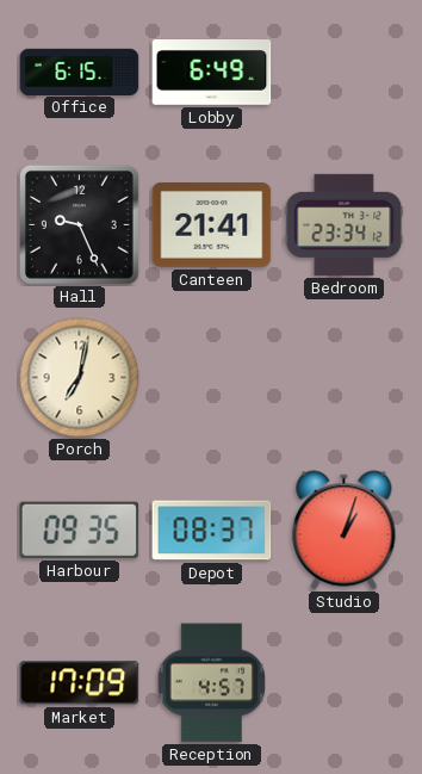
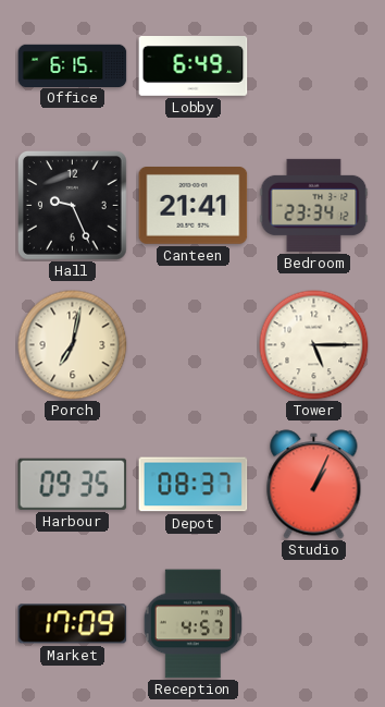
Tower: none -> 5:15 (314, 345)
Studio: 1:03 -> 1:04 (314, 485)
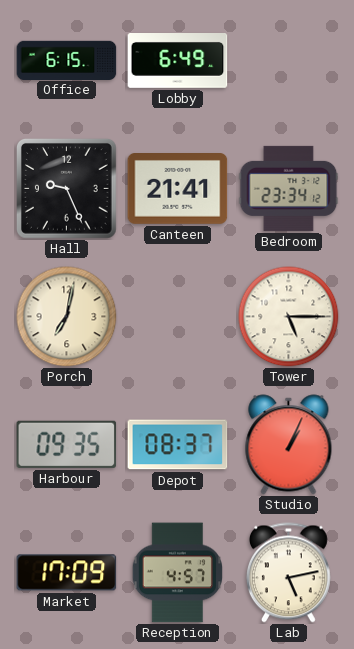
Lab: none -> 5:13 (288, 573)
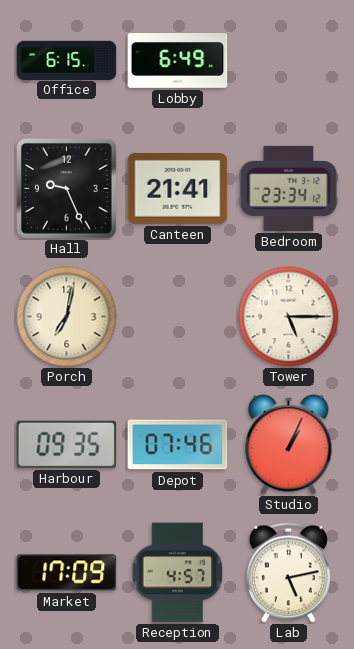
Depot: 08:37 -> 07:46 (178, 445)
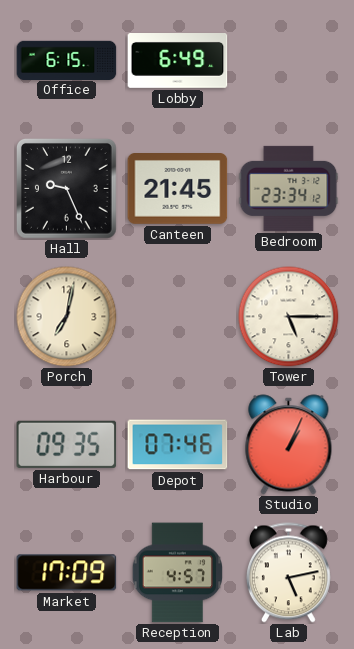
Canteen: 21:41 -> 21:45 (178, 189)
